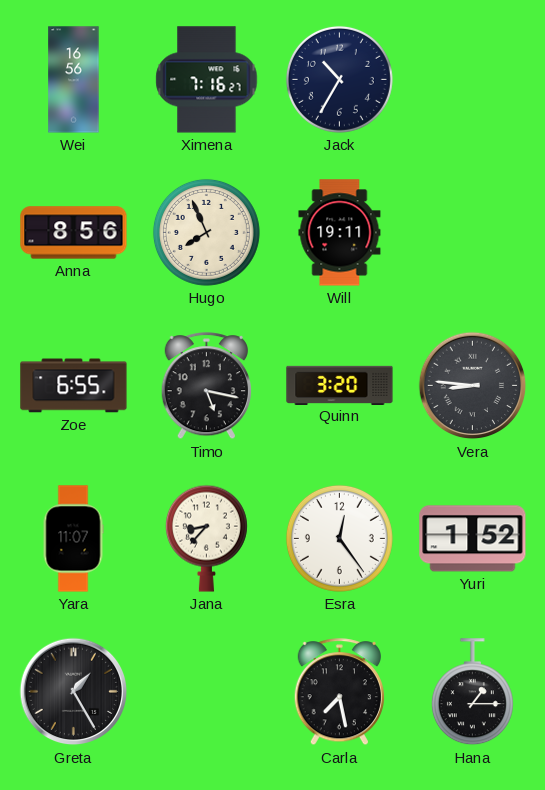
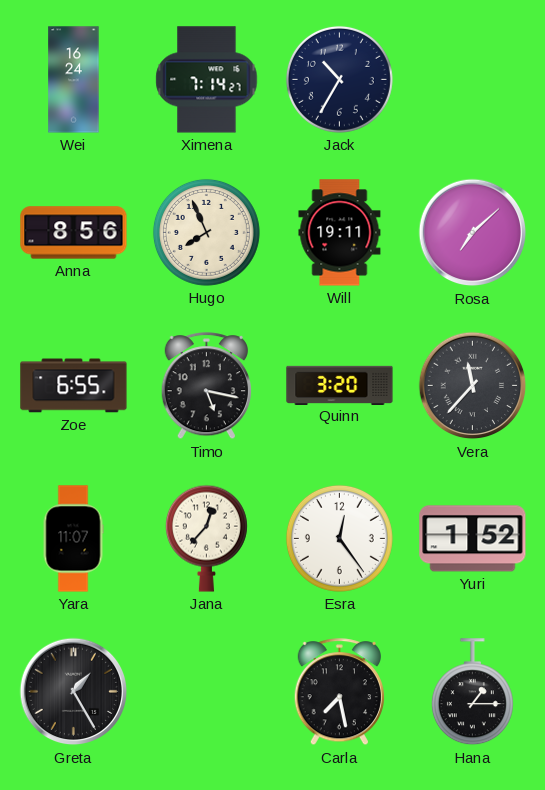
Wei: 16:56 -> 16:24 (74, 80)
Ximena: 7:16 -> 7:14 (207, 80)
Rosa: none -> 7:08 (473, 233)
Vera: 8:46 -> 11:37 (473, 386)
Jana: 8:37 -> 12:37 (206, 538)
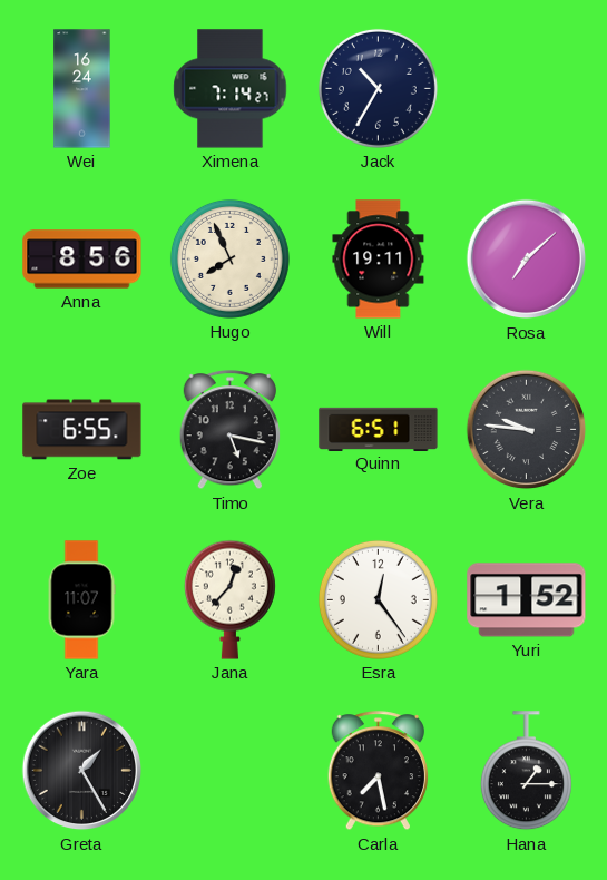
Quinn: 3:20 -> 6:51 (379, 429)
Vera: 11:37 -> 9:46 (527, 430)
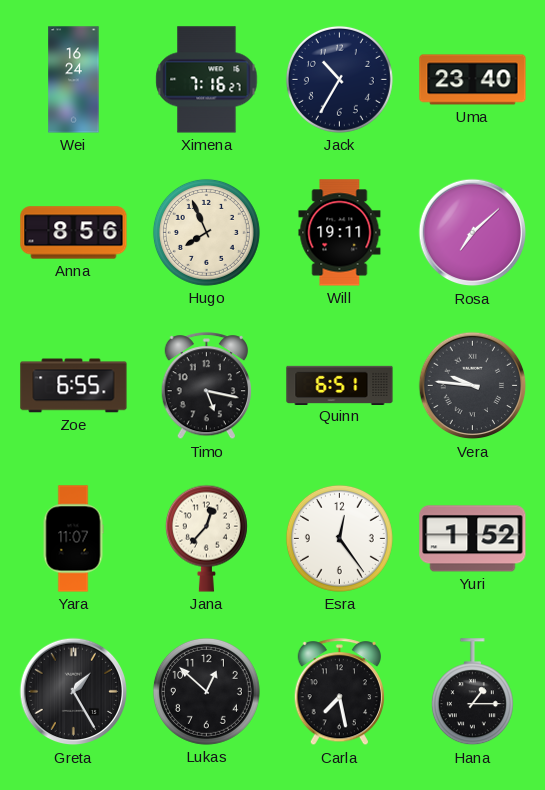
Ximena: 7:14 -> 7:16 (207, 80)
Uma: none -> 23:40 (473, 80)
Lukas: none -> 12:52 (206, 691)
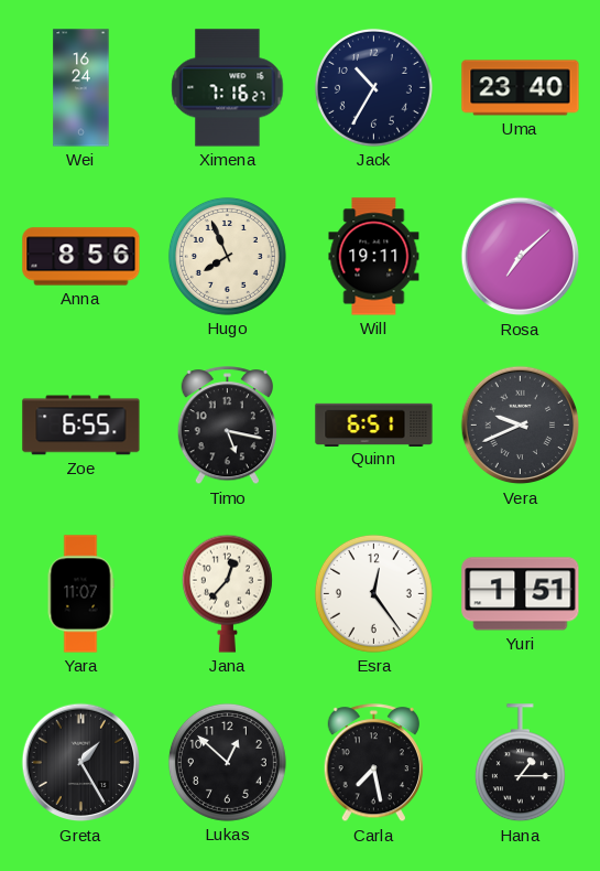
Vera: 9:46 -> 9:41 (521, 426)
Yuri: 1:52 -> 1:51 (521, 594)
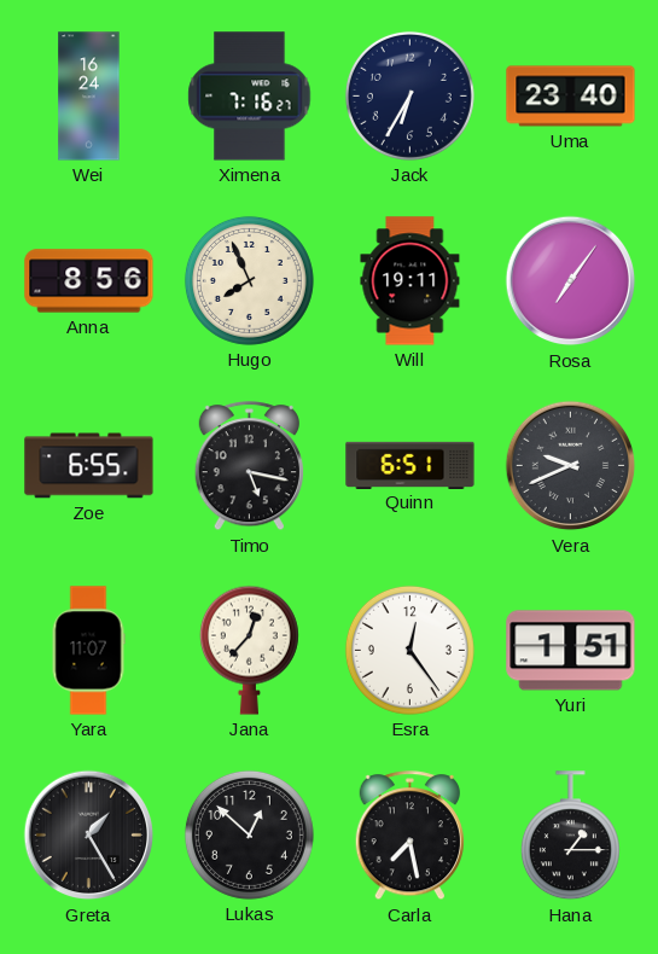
Jack: 10:35 -> 6:35 (409, 95)
Rosa: 7:08 -> 7:06 (571, 281)
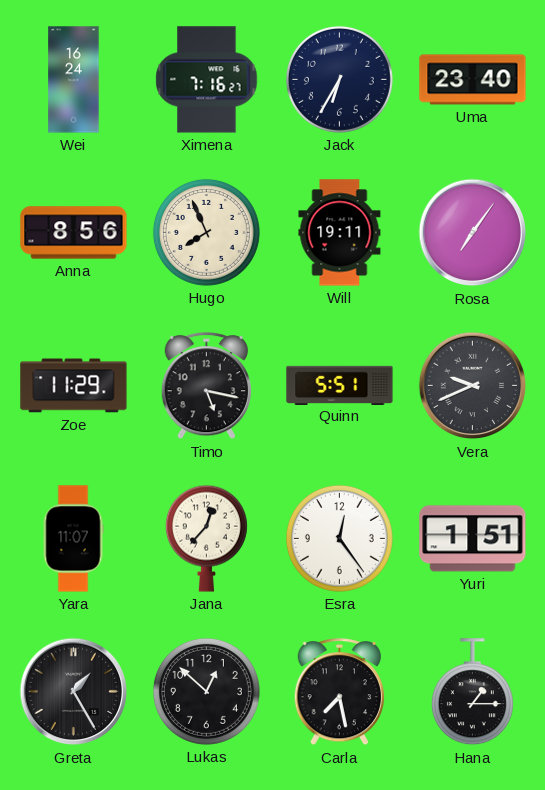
Zoe: 6:55 -> 11:29 (74, 386)
Quinn: 6:51 -> 5:51 (340, 385)
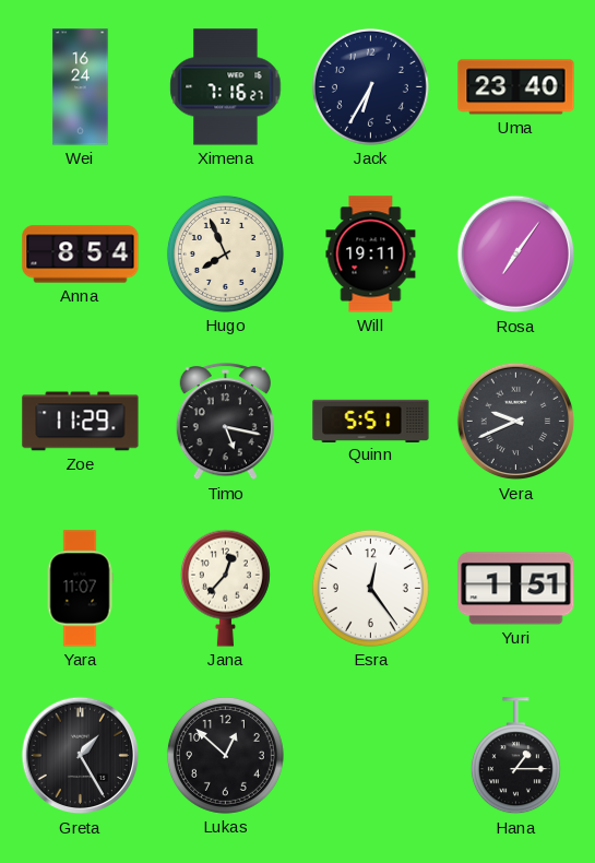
Anna: 8:56 -> 8:54 (81, 255)
Carla: 7:28 -> none (339, 692)
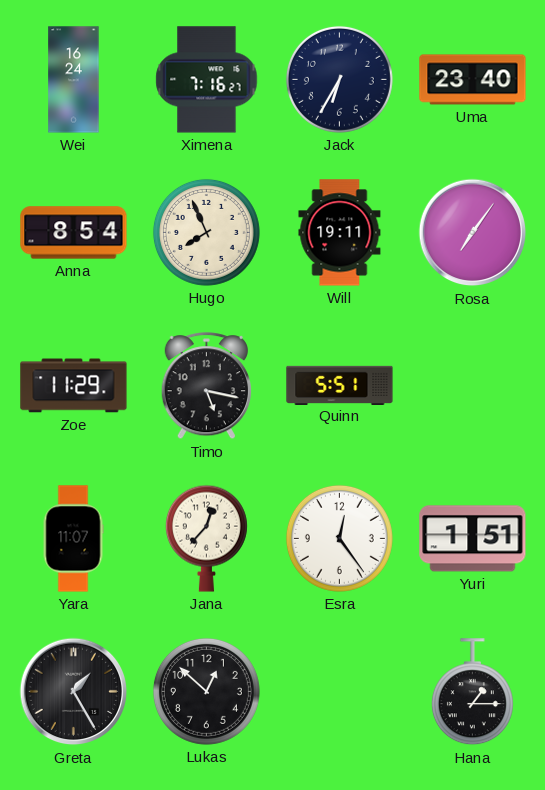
Vera: 9:41 -> none (516, 422)
